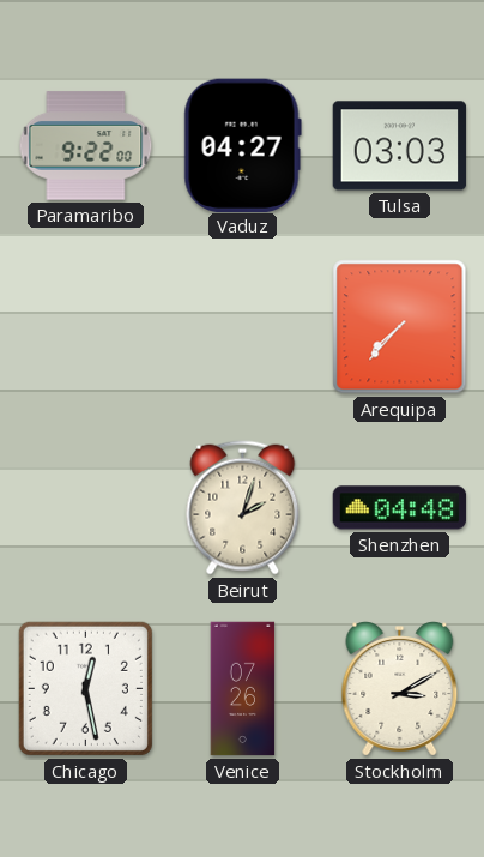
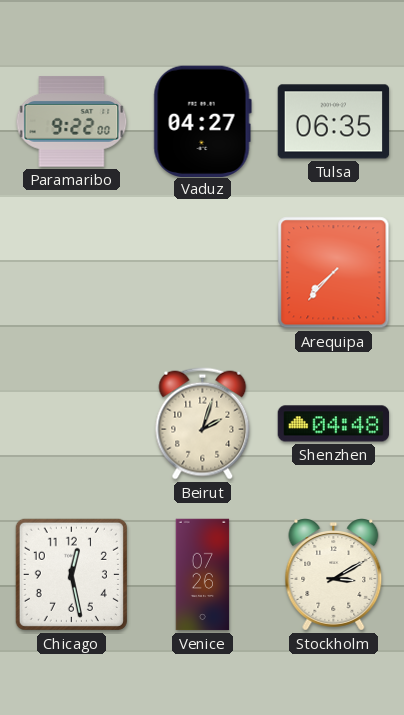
Tulsa: 03:03 -> 06:35 (334, 122)
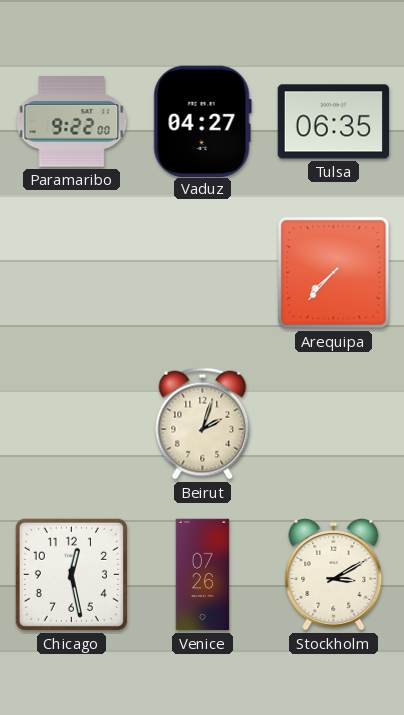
Shenzhen: 04:48 -> none (334, 424)
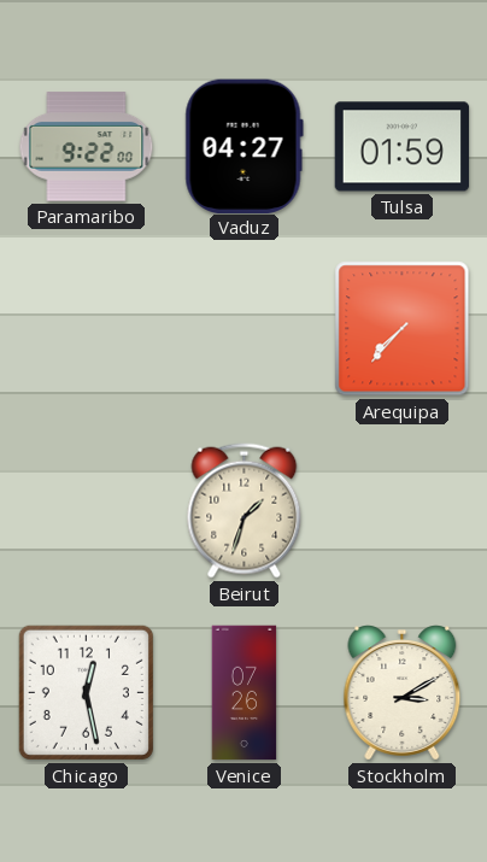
Tulsa: 06:35 -> 01:59 (403, 147)
Beirut: 2:03 -> 1:33 (245, 511)
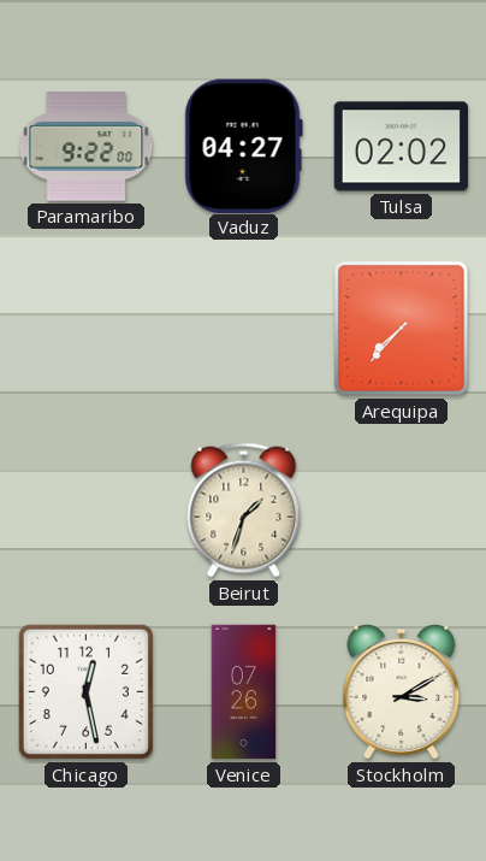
Tulsa: 01:59 -> 02:02 (402, 147)
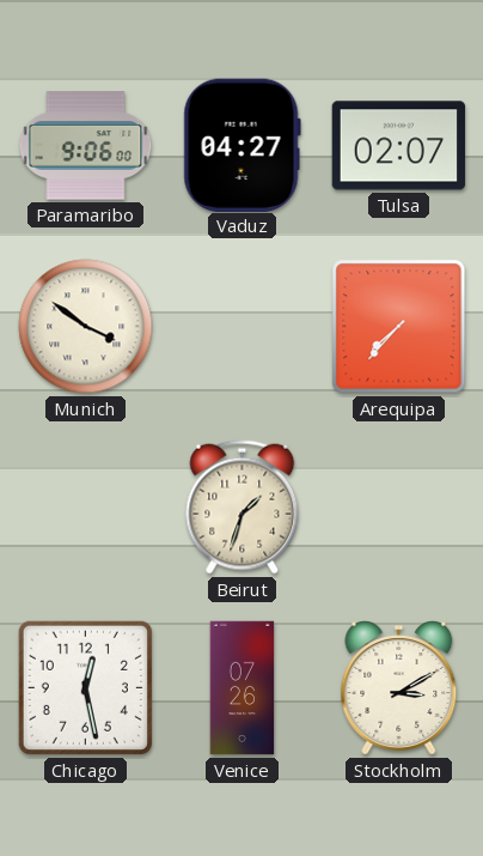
Paramaribo: 9:22 -> 9:06 (86, 146)
Tulsa: 02:02 -> 02:07 (399, 146)
Munich: none -> 3:51 (86, 327)
